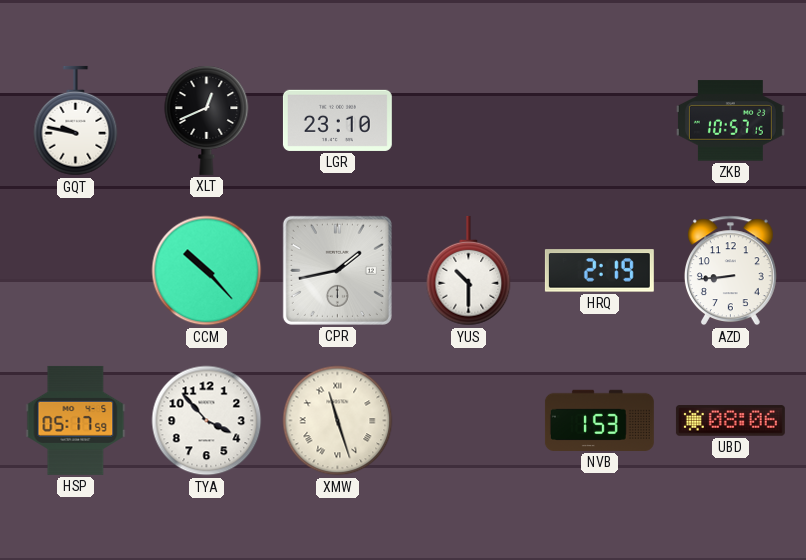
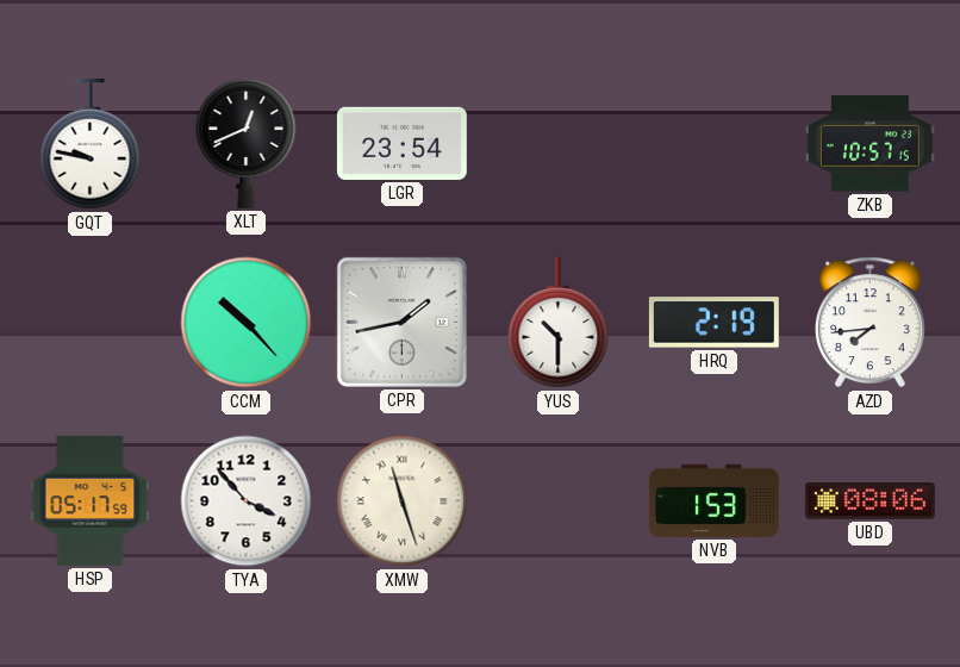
LGR: 23:10 -> 23:54 (401, 143)
AZD: 8:44 -> 7:44 (869, 323)
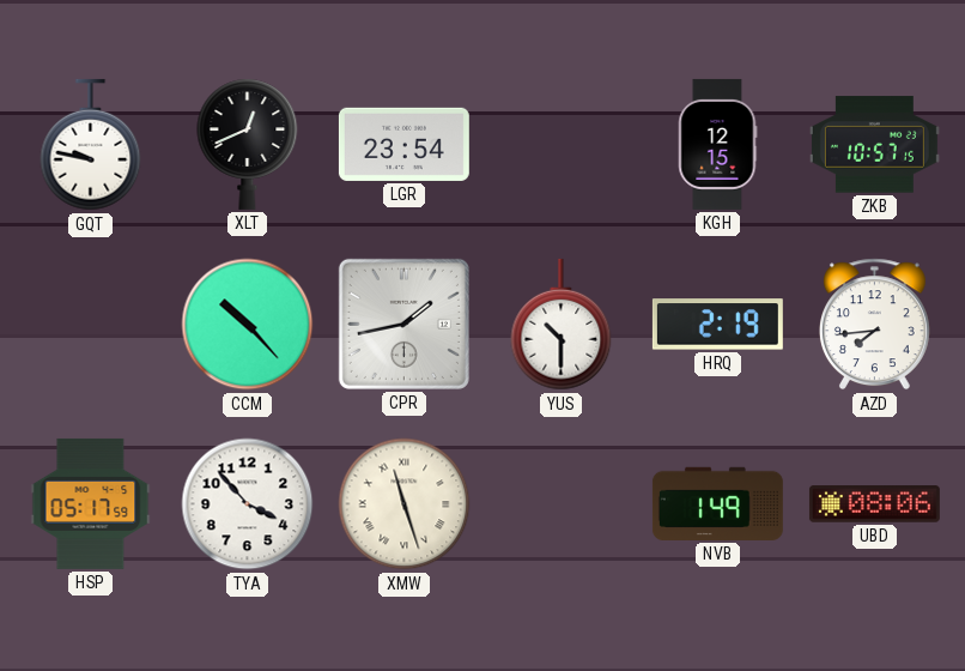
KGH: none -> 12:15 (718, 144)
NVB: 1:53 -> 1:49 (717, 503)
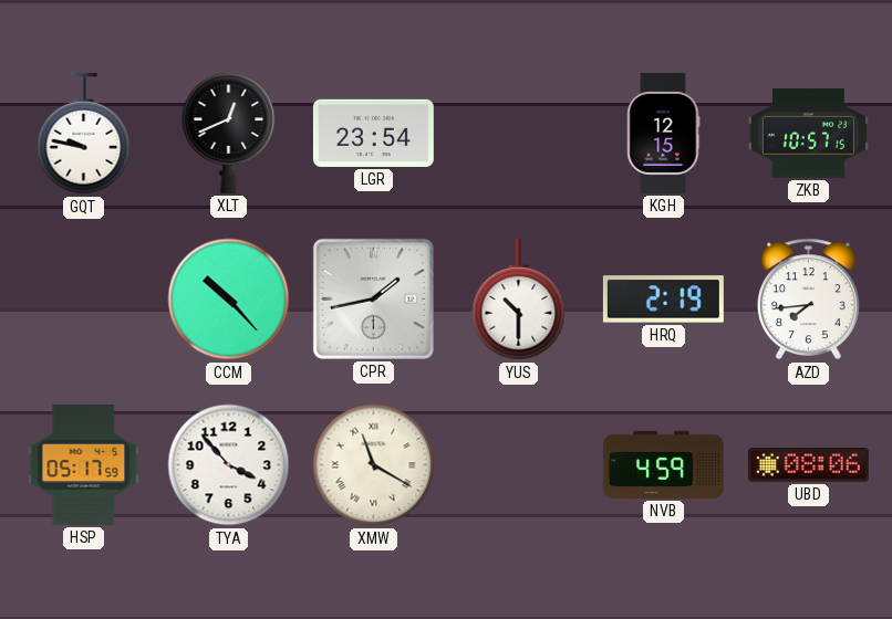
XMW: 11:27 -> 11:20 (374, 465)
NVB: 1:49 -> 4:59 (663, 464)
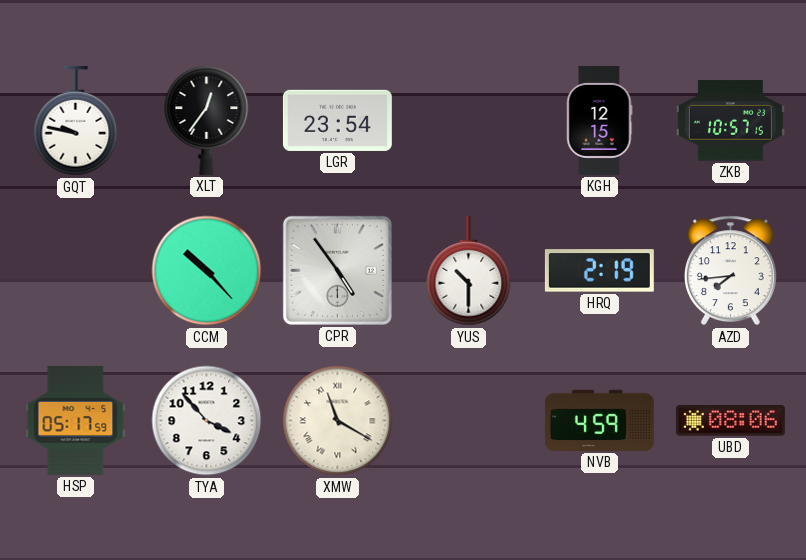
XLT: 12:41 -> 12:36 (207, 120)
CPR: 1:43 -> 4:54 (337, 270)
